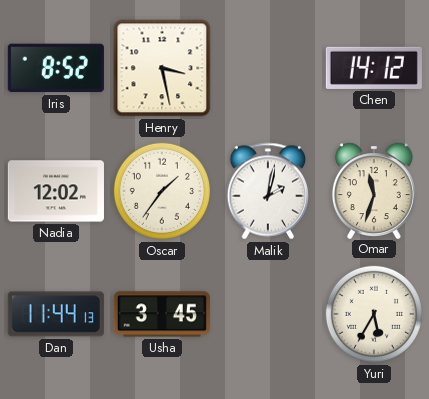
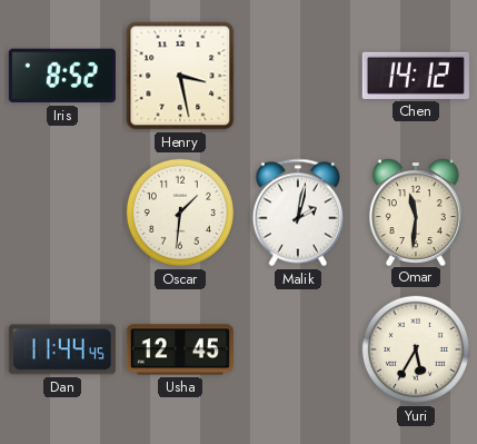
Nadia: 12:02 -> none (56, 191)
Oscar: 1:36 -> 1:31 (180, 213)
Omar: 11:33 -> 11:31 (416, 211)
Dan: 11:44:13 -> 11:44:45 (62, 349)
Usha: 3:45 -> 12:45 (180, 349)
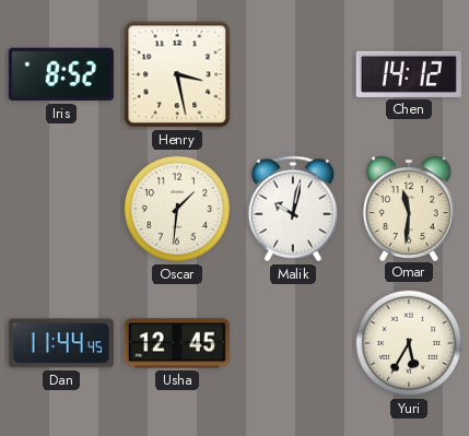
Malik: 2:02 -> 10:02 (293, 209)
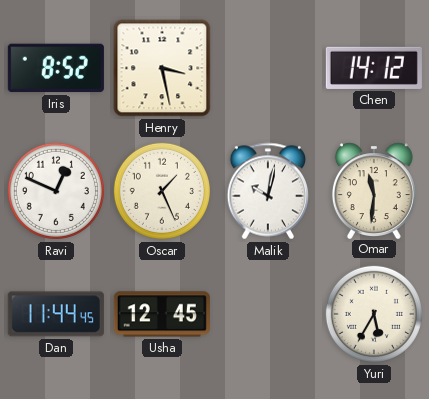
Ravi: none -> 12:49 (56, 191)
Oscar: 1:31 -> 1:26 (162, 191)
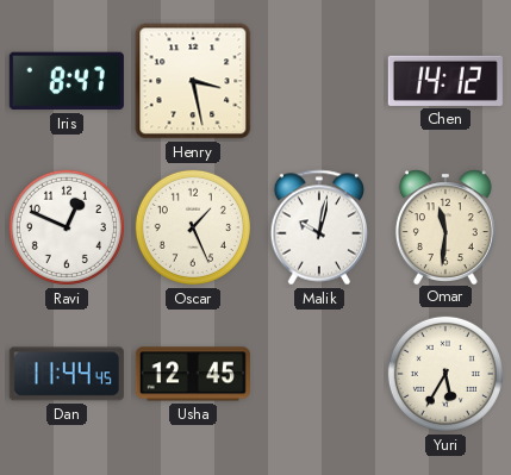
Iris: 8:52 -> 8:47 (67, 81)
